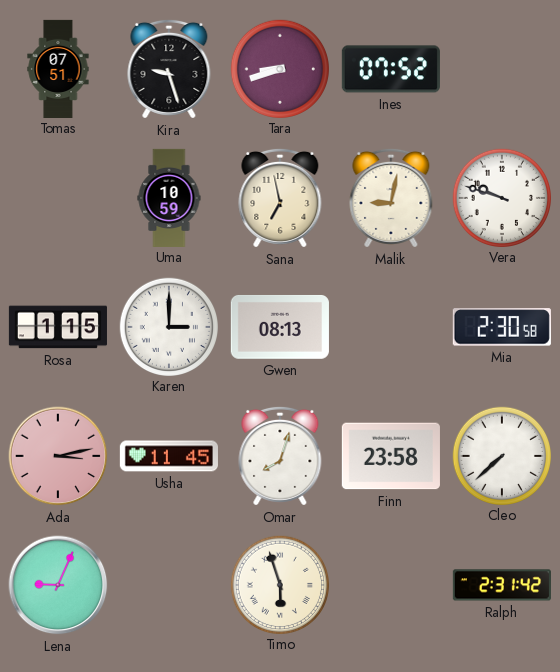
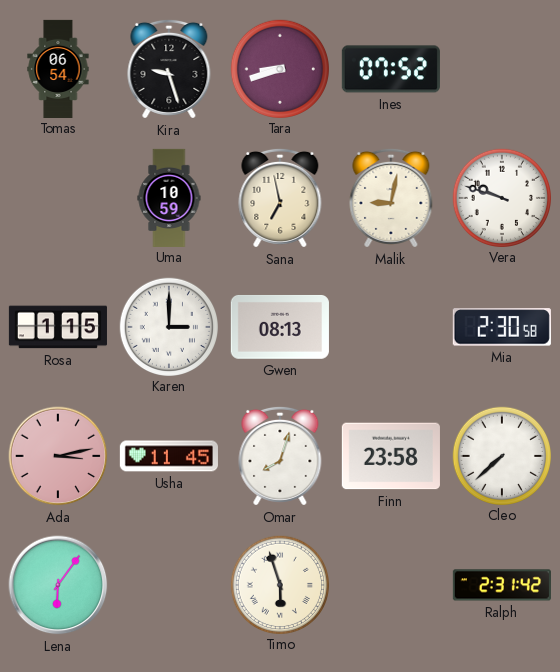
Tomas: 07:51 -> 06:54 (58, 68)
Lena: 9:04 -> 6:06 (58, 585)
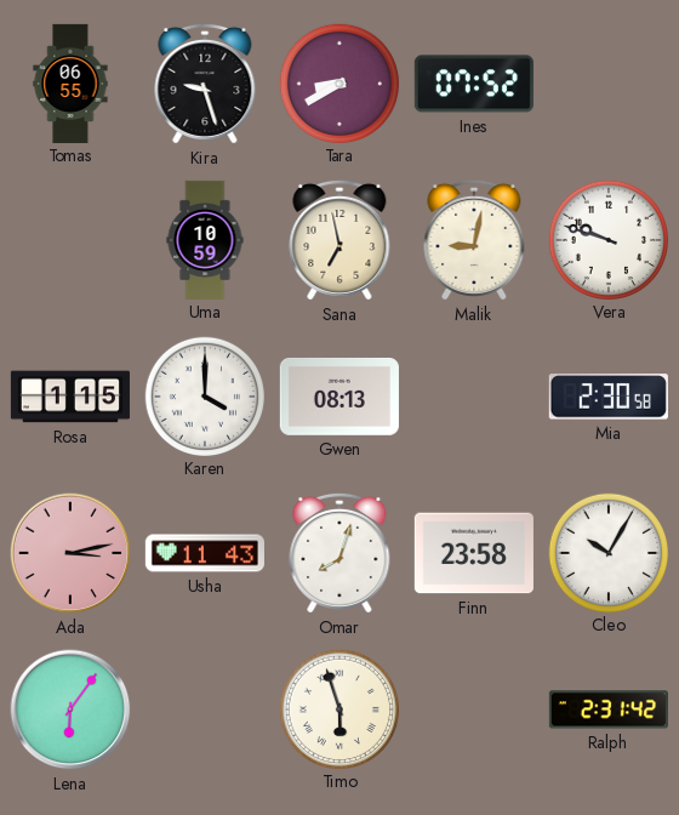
Tomas: 06:54 -> 06:55 (70, 82)
Tara: 8:42 -> 8:40 (338, 82)
Karen: 3:00 -> 4:00 (204, 395)
Usha: 11:45 -> 11:43 (205, 553)
Cleo: 7:38 -> 10:05 (607, 552)
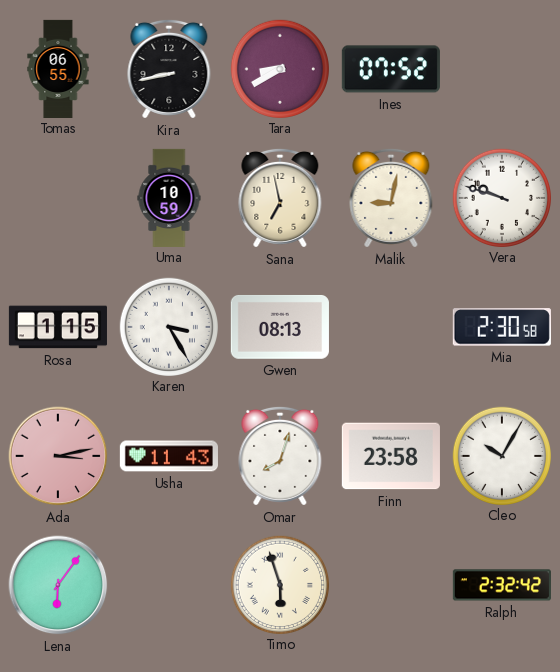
Kira: 9:27 -> 8:43 (169, 69)
Karen: 4:00 -> 3:25 (168, 326)
Ralph: 2:31 -> 2:32 (502, 585)
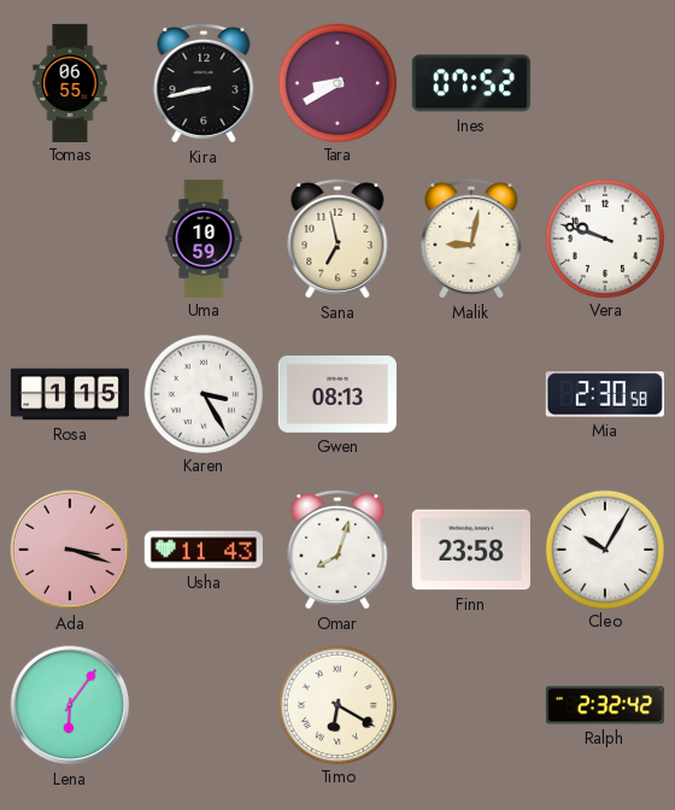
Ada: 3:13 -> 3:18 (70, 550)
Timo: 5:57 -> 6:20 (336, 704)
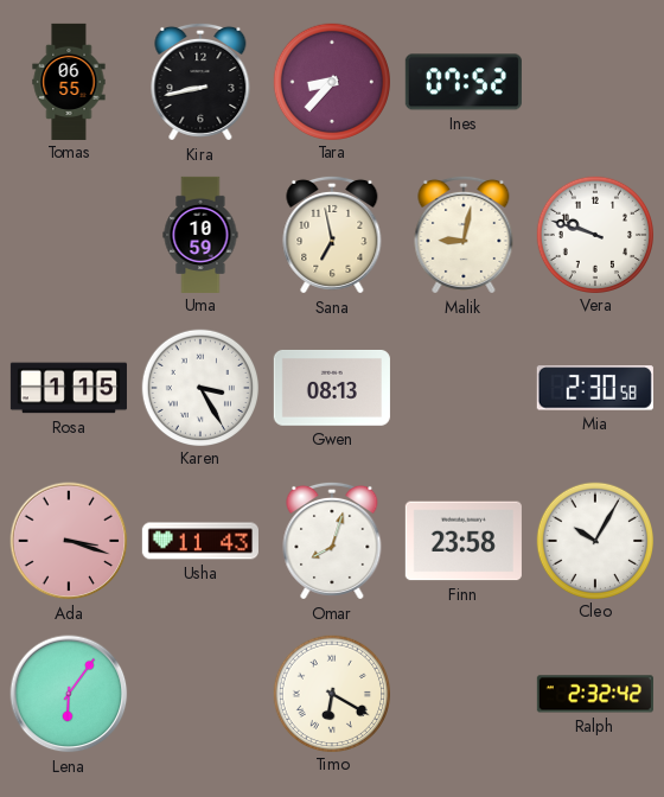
Tara: 8:40 -> 8:37 (331, 81)
